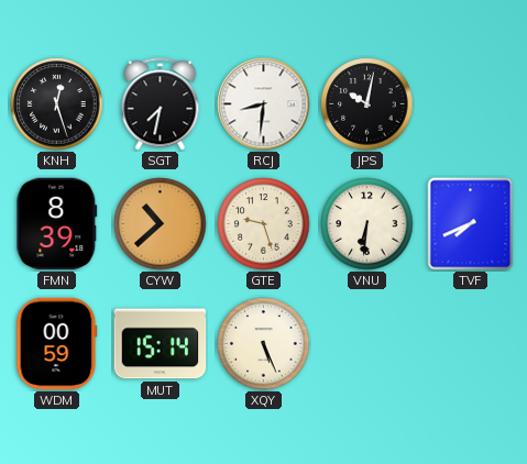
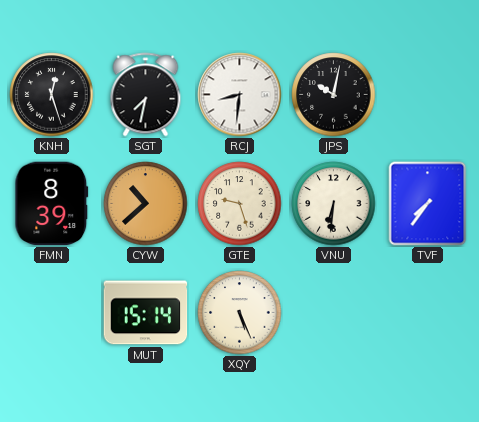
TVF: 7:41 -> 7:36 (428, 204)
WDM: 00:59 -> none (57, 344)
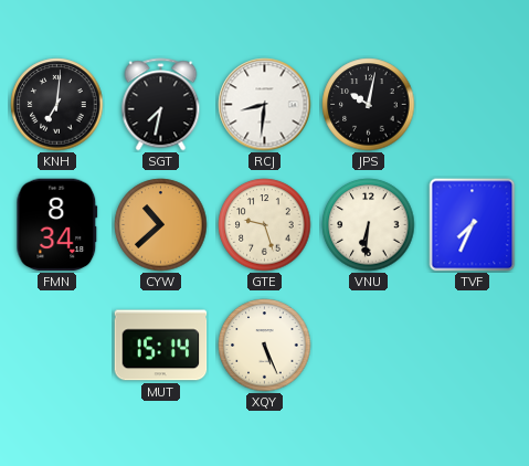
KNH: 12:27 -> 7:01 (57, 105)
FMN: 8:39 -> 8:34 (57, 225)
TVF: 7:36 -> 7:34 (473, 225)
